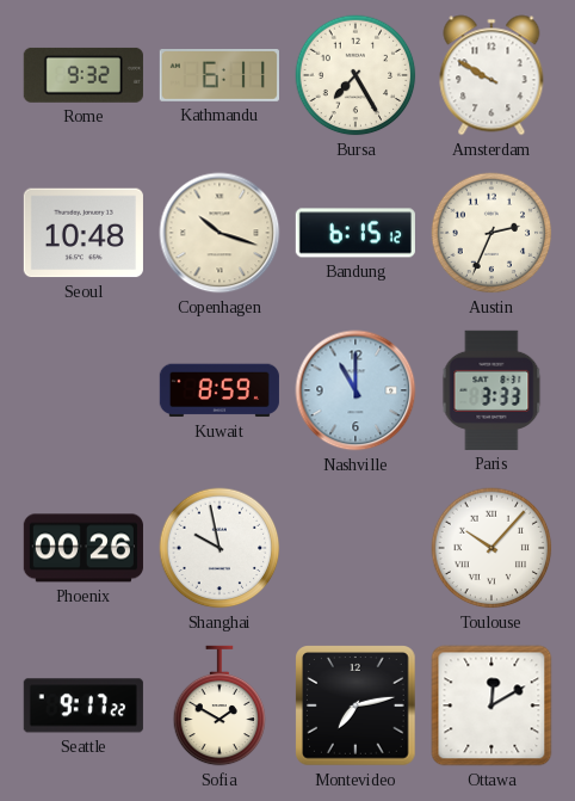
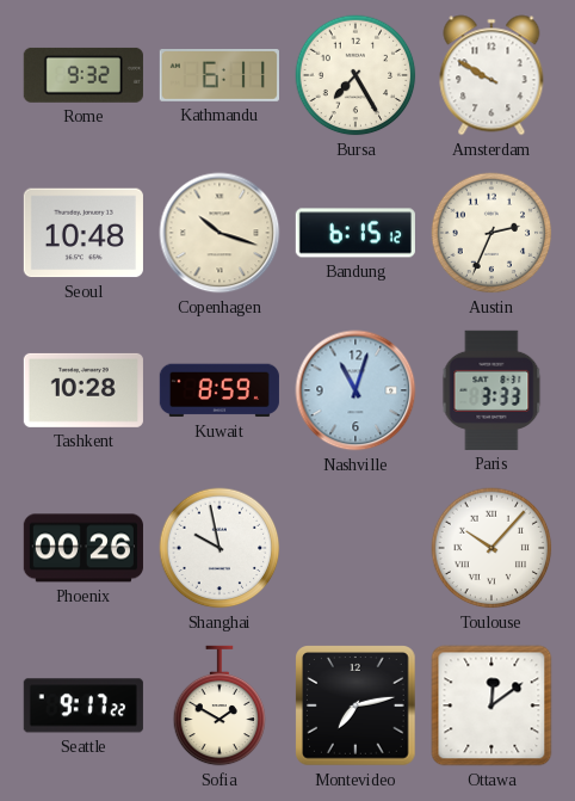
Tashkent: none -> 10:28 (84, 390)
Nashville: 11:00 -> 11:03 (355, 390)
Ottawa: 12:10 -> 12:09 (491, 706)
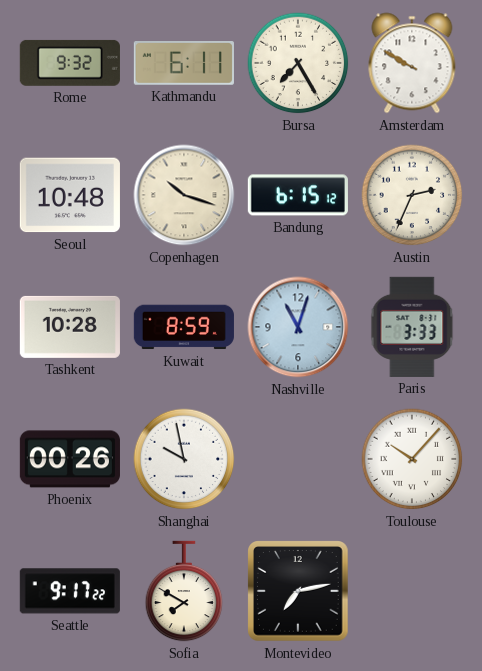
Sofia: 1:50 -> 7:50 (184, 591)
Ottawa: 12:09 -> none (491, 706)
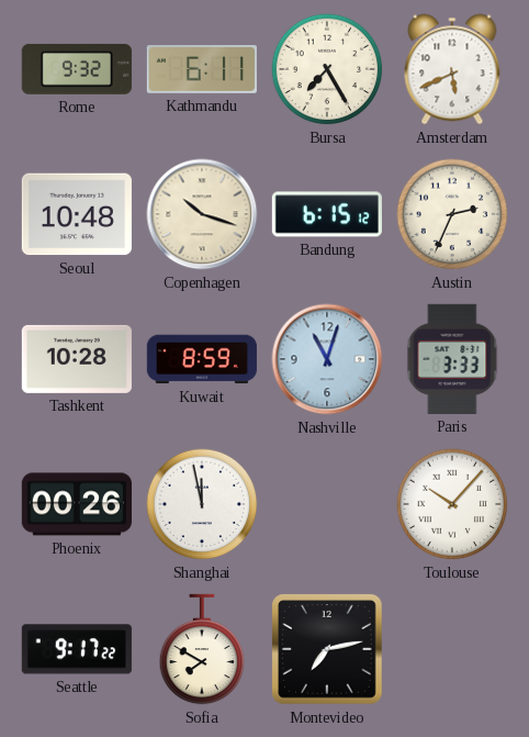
Amsterdam: 9:50 -> 5:41 (452, 69)
Shanghai: 9:58 -> 11:58 (202, 504)
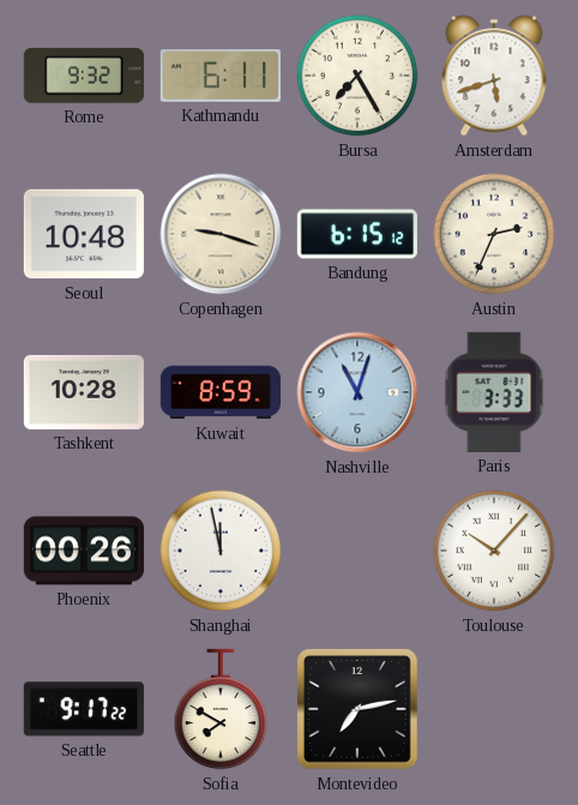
Amsterdam: 5:41 -> 5:42 (494, 76)
Copenhagen: 10:18 -> 9:18 (221, 234)
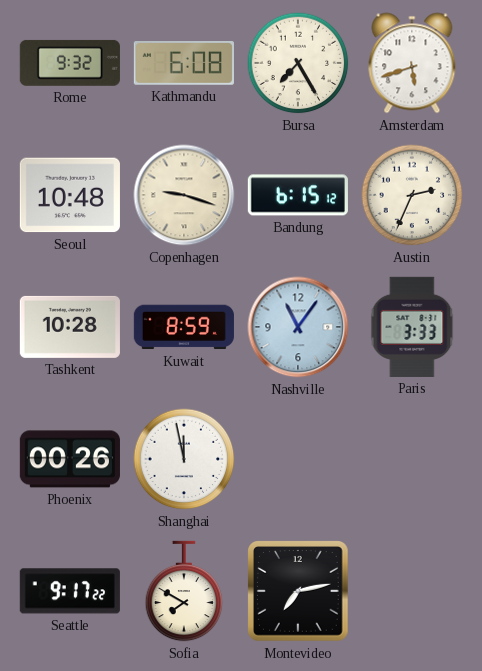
Kathmandu: 6:11 -> 6:08 (184, 64)
Nashville: 11:03 -> 11:06 (298, 327)
Toulouse: 10:07 -> none (494, 551)
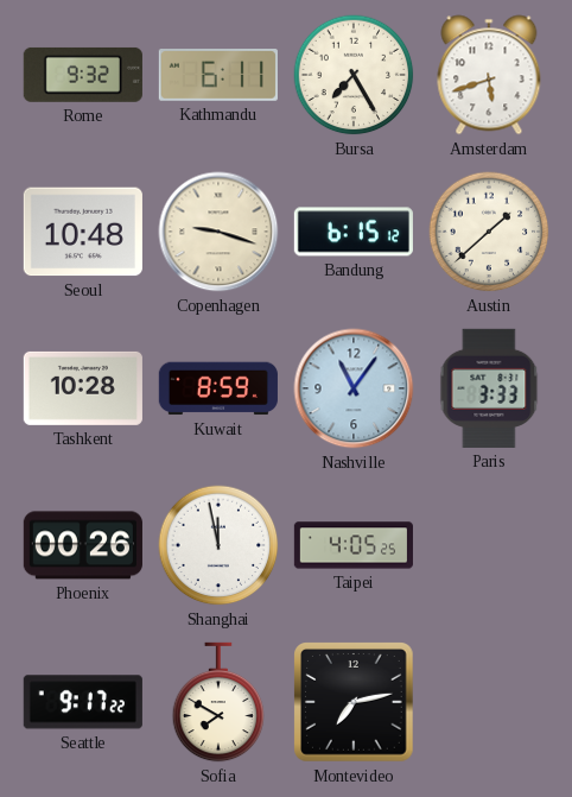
Kathmandu: 6:08 -> 6:11 (218, 76)
Austin: 2:34 -> 1:38 (489, 232)
Taipei: none -> 4:05 (354, 545)
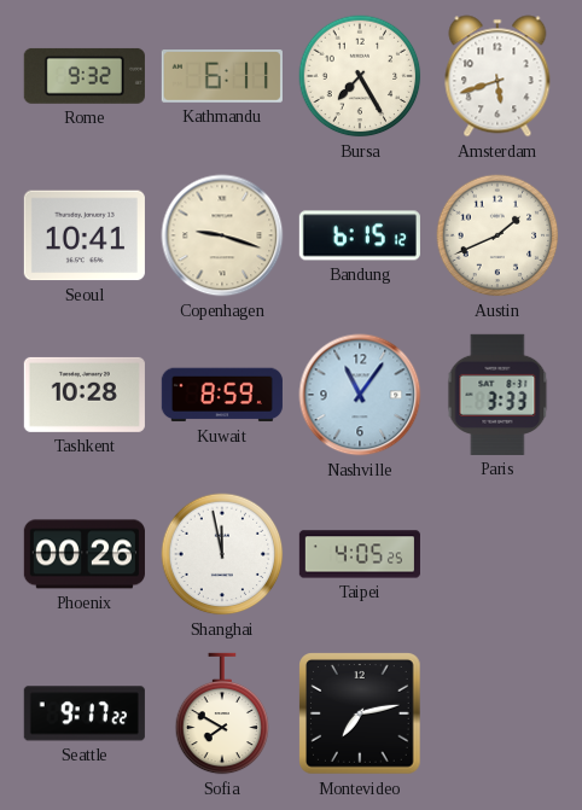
Seoul: 10:48 -> 10:41 (85, 235)
Austin: 1:38 -> 1:41 (497, 235)
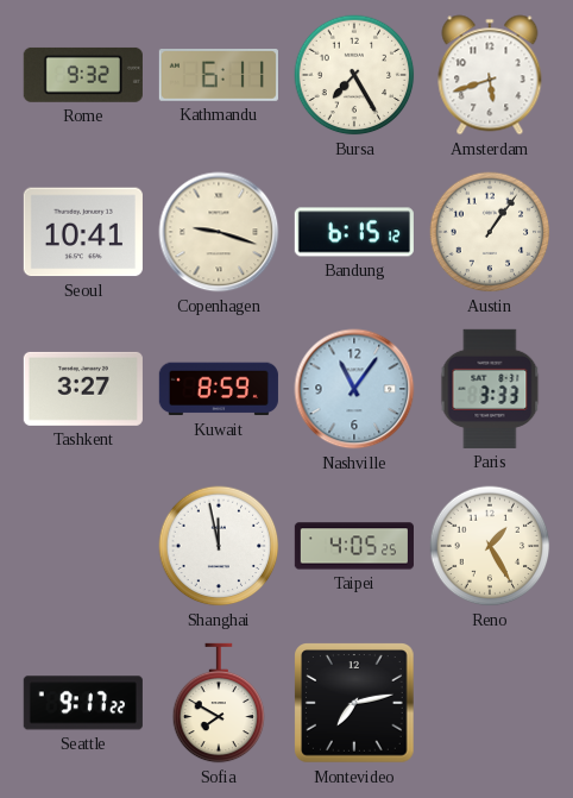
Austin: 1:41 -> 1:06 (490, 232)
Tashkent: 10:28 -> 3:27 (83, 389)
Phoenix: 00:26 -> none (85, 554)
Reno: none -> 1:25 (490, 546)
